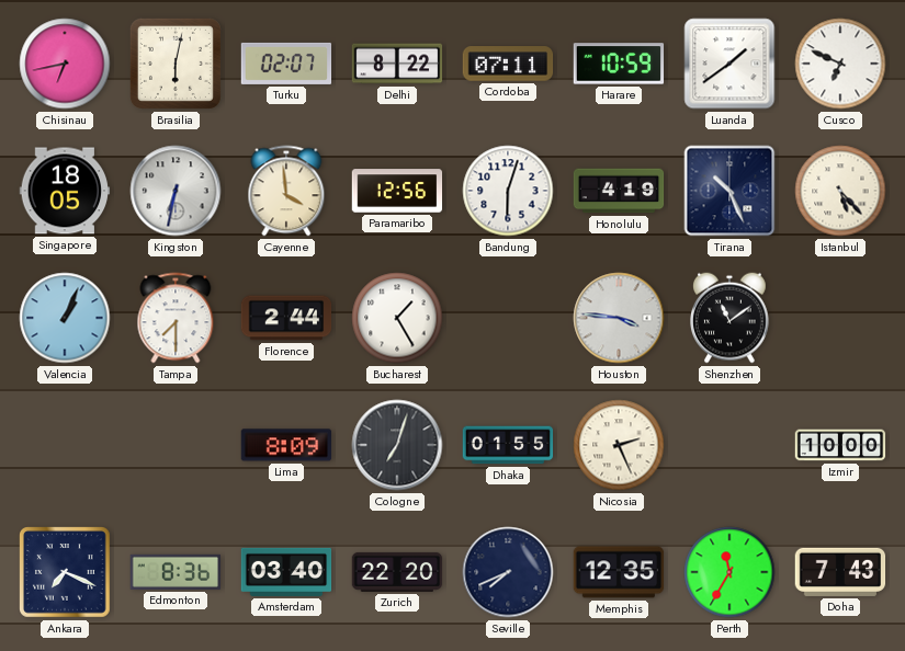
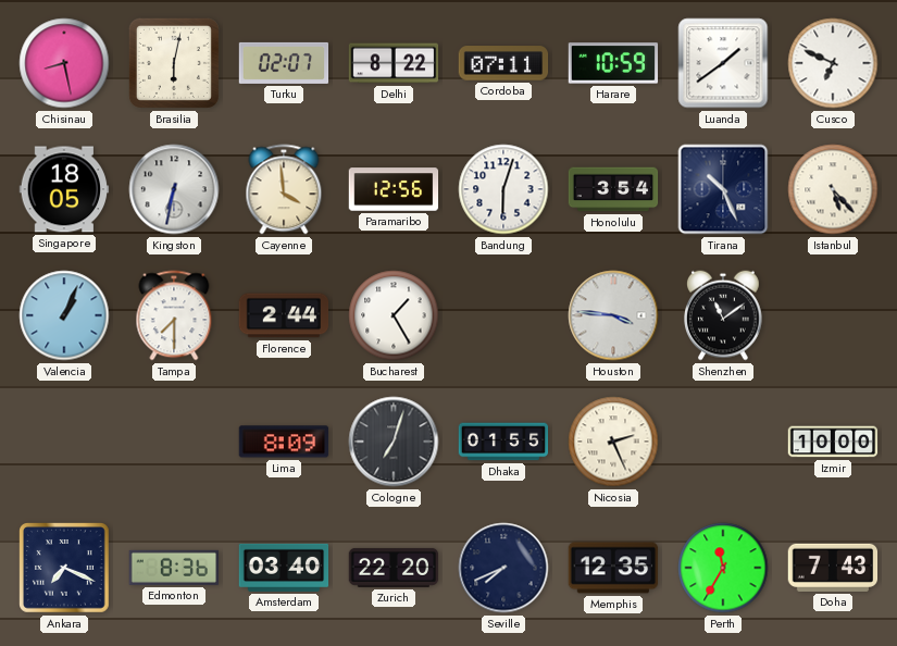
Chisinau: 6:43 -> 8:28 (64, 63)
Honolulu: 4:19 -> 3:54 (613, 189)
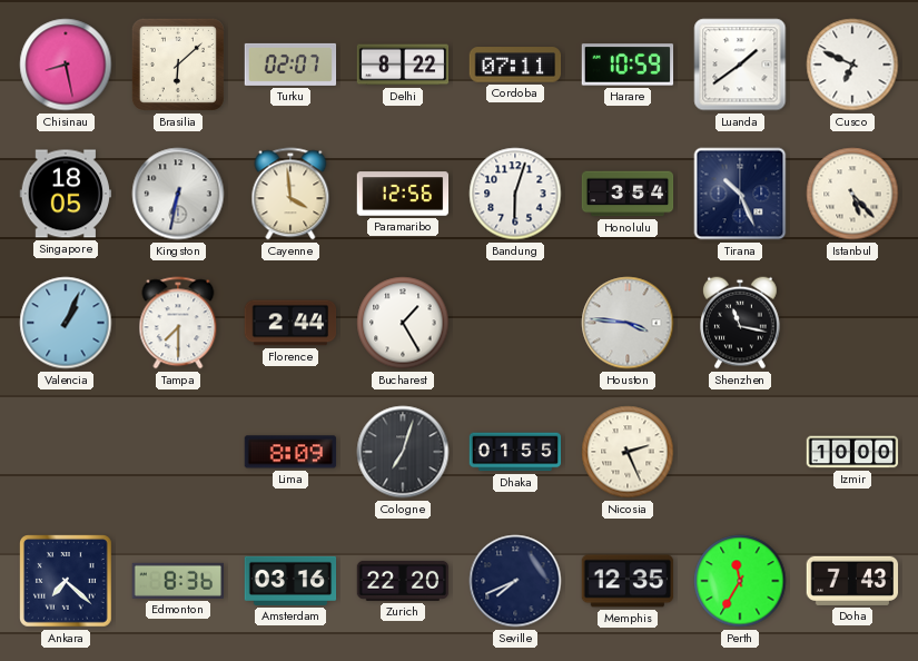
Brasilia: 6:02 -> 6:08 (178, 65)
Shenzhen: 11:09 -> 11:17 (741, 323)
Ankara: 7:19 -> 7:22 (67, 582)
Amsterdam: 03:40 -> 03:16 (290, 581)
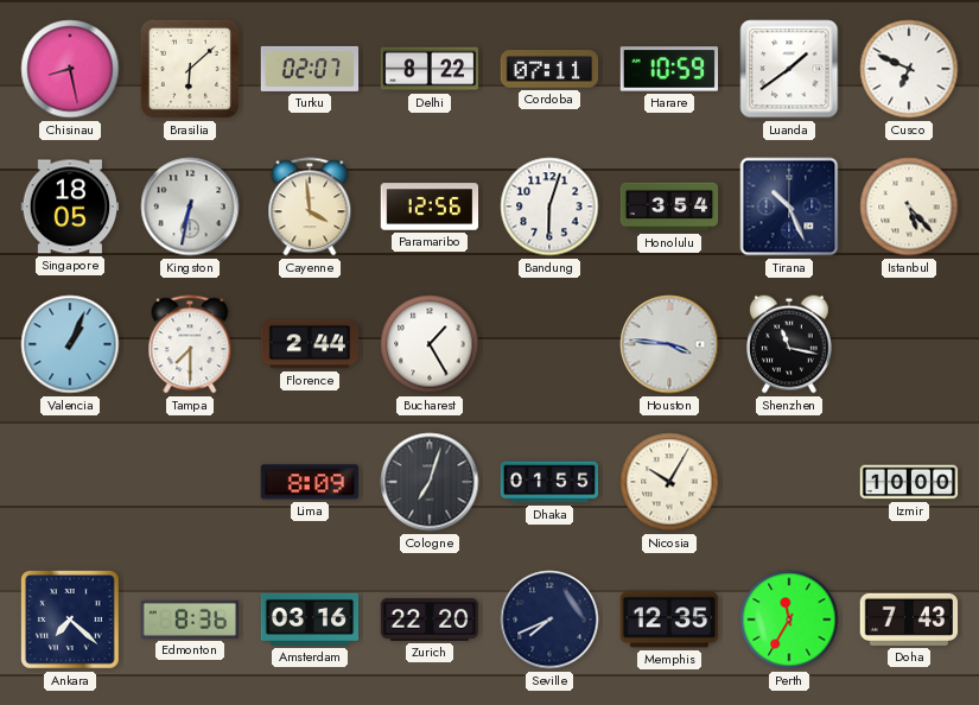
Nicosia: 2:26 -> 10:05 (669, 482)
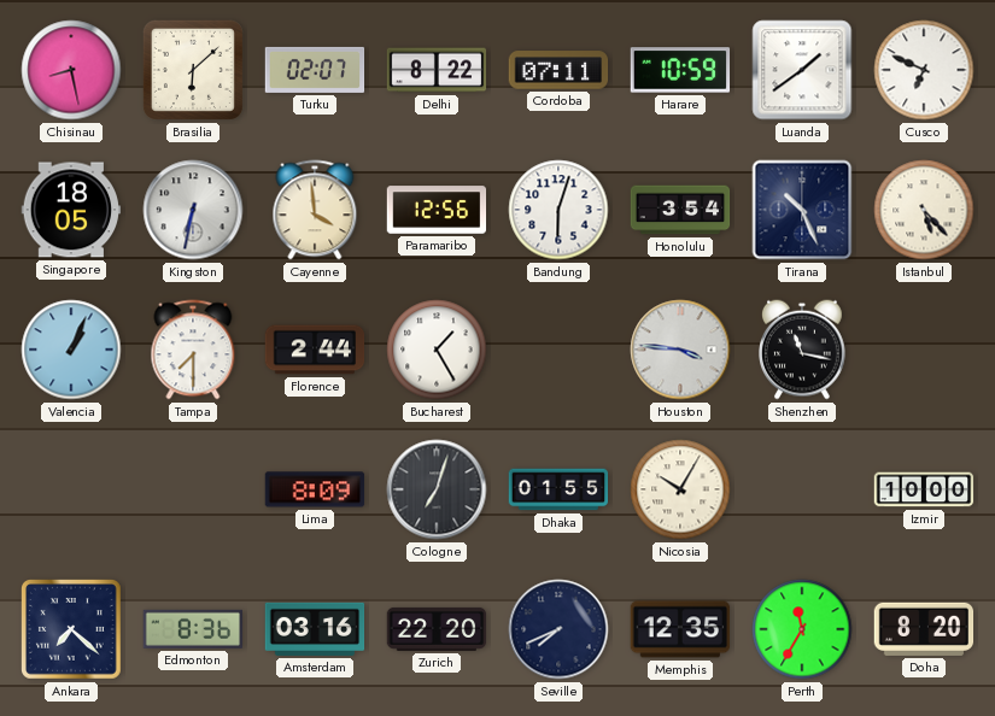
Doha: 7:43 -> 8:20 (924, 629)
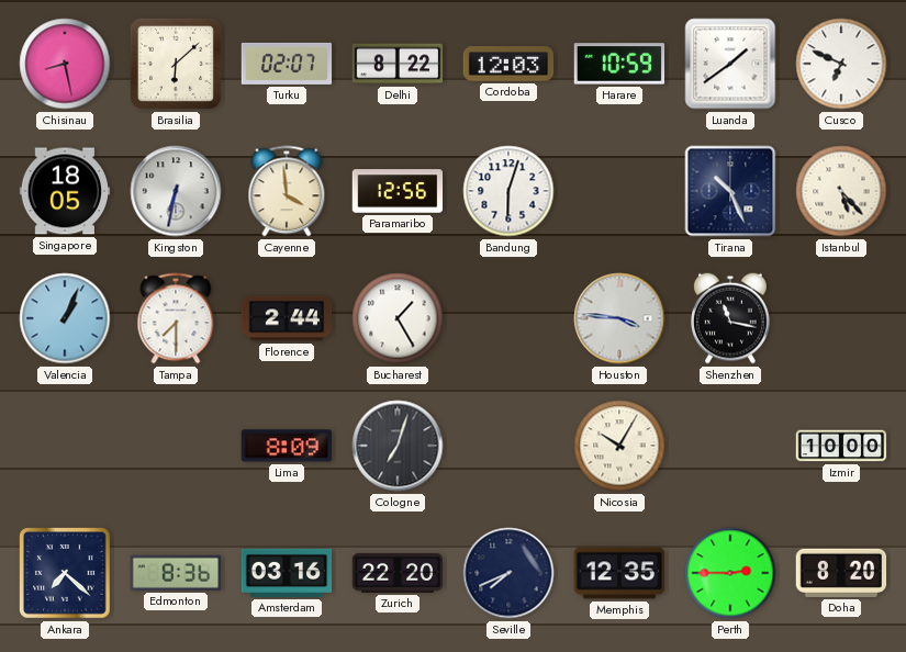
Cordoba: 07:11 -> 12:03 (508, 64)
Honolulu: 3:54 -> none (680, 210)
Dhaka: 01:55 -> none (558, 489)
Perth: 11:35 -> 2:45 (730, 573)
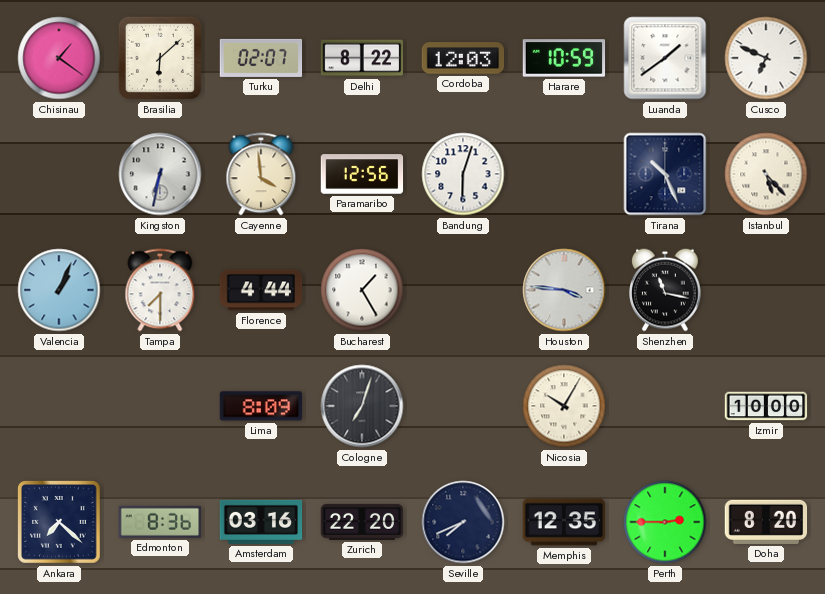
Chisinau: 8:28 -> 1:21 (59, 58)
Singapore: 18:05 -> none (65, 191)
Florence: 2:44 -> 4:44 (261, 290)
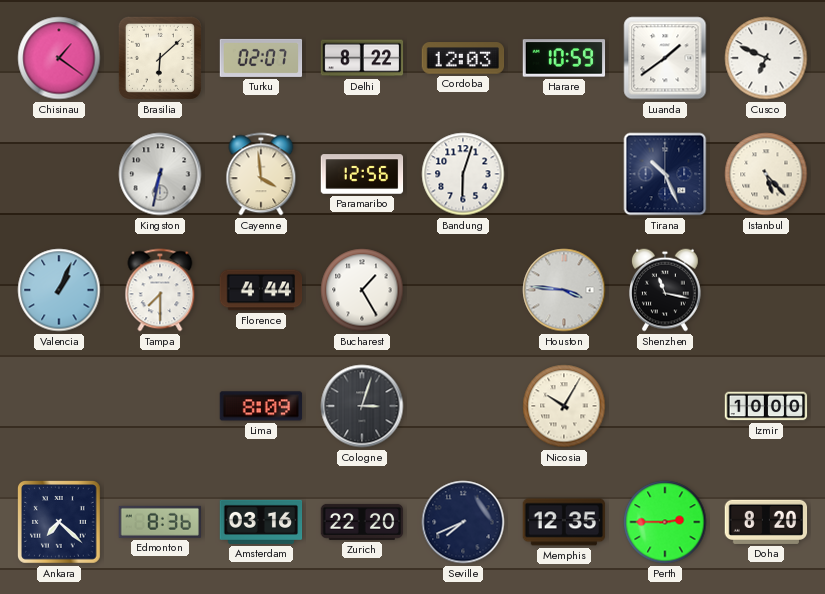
Cologne: 7:03 -> 3:03 (362, 406)
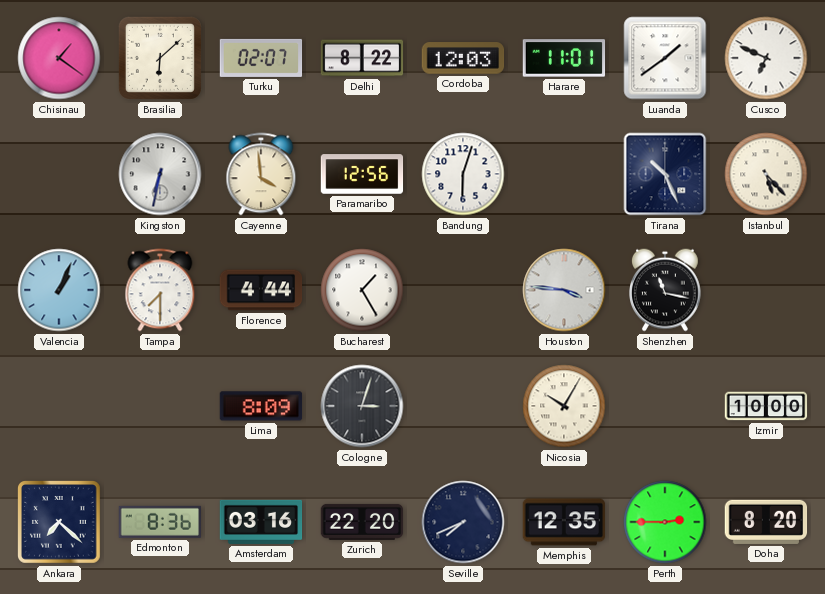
Harare: 10:59 -> 11:01 (564, 58)
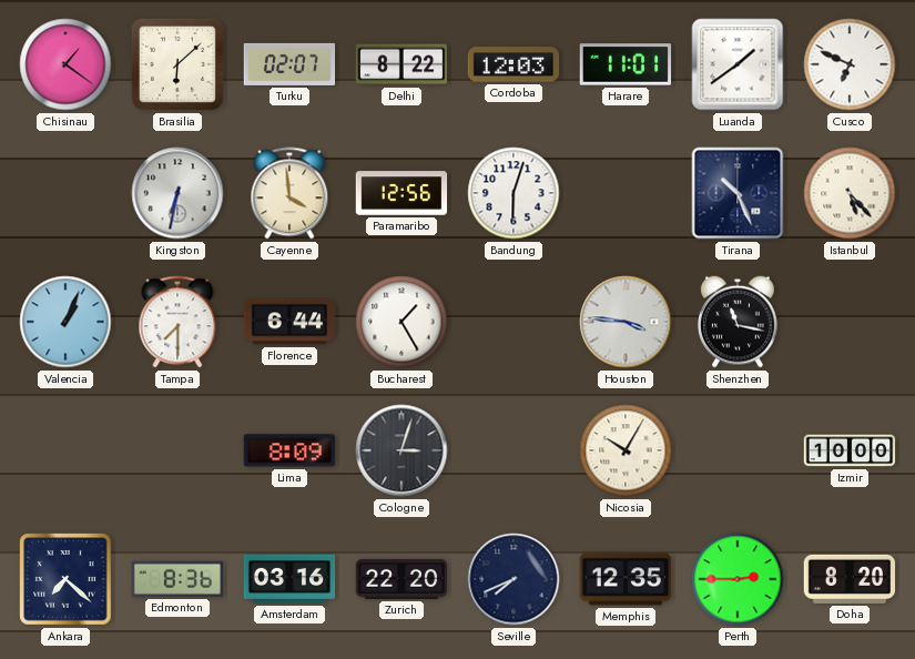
Florence: 4:44 -> 6:44 (289, 322)
